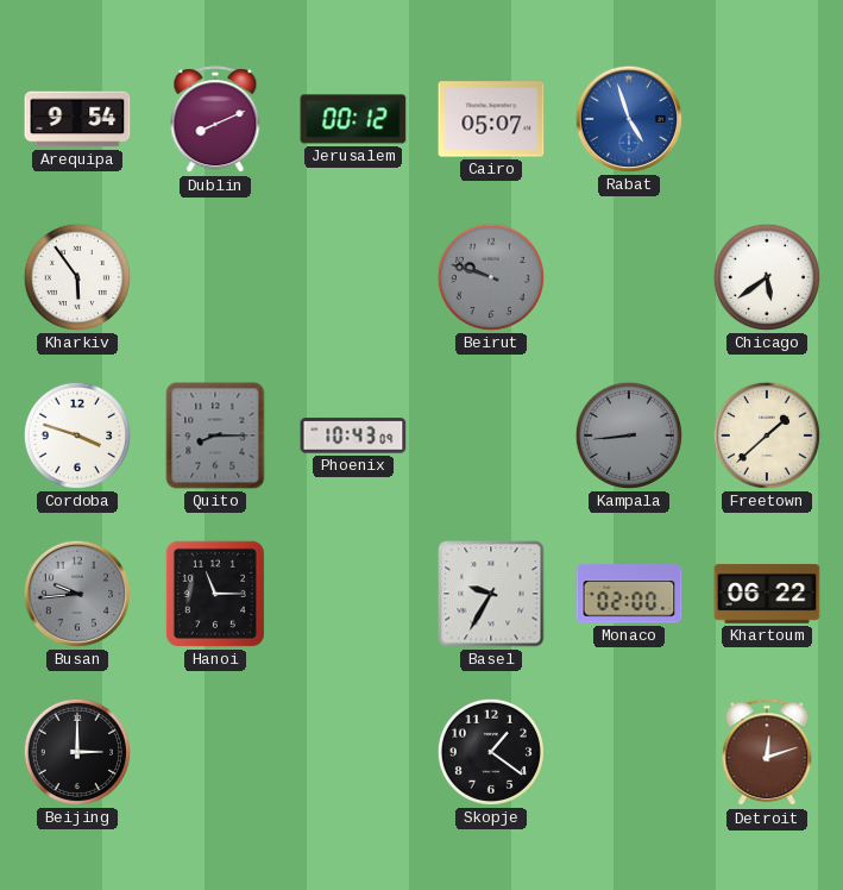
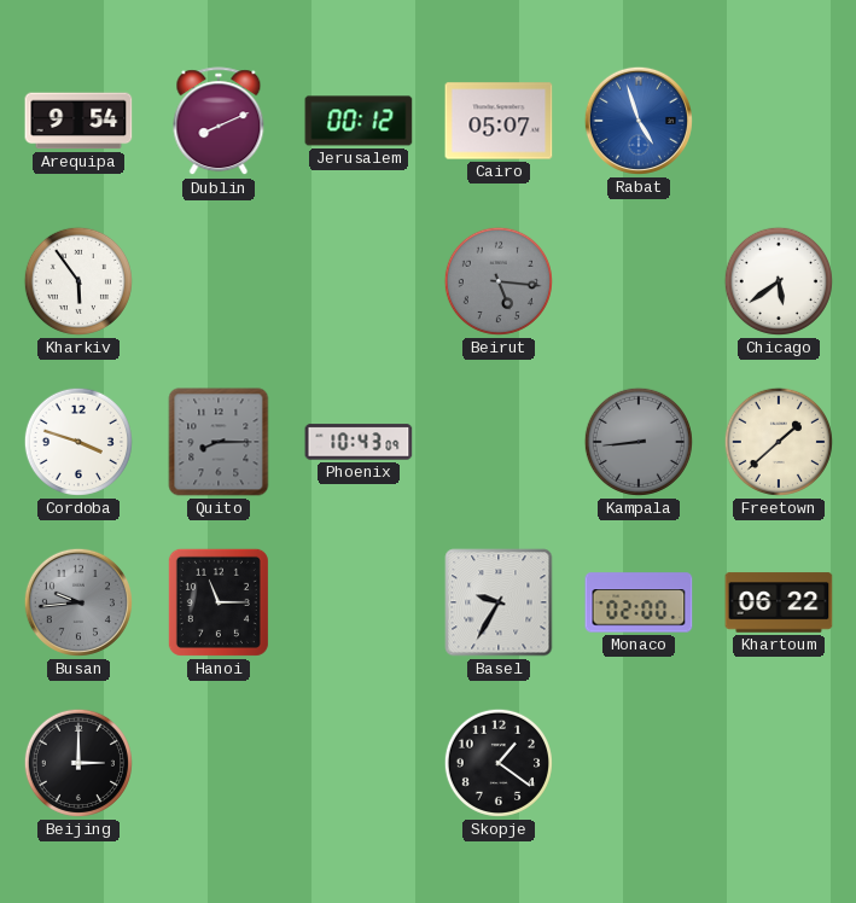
Beirut: 9:48 -> 5:16 (499, 281)
Detroit: 12:12 -> none (767, 753)
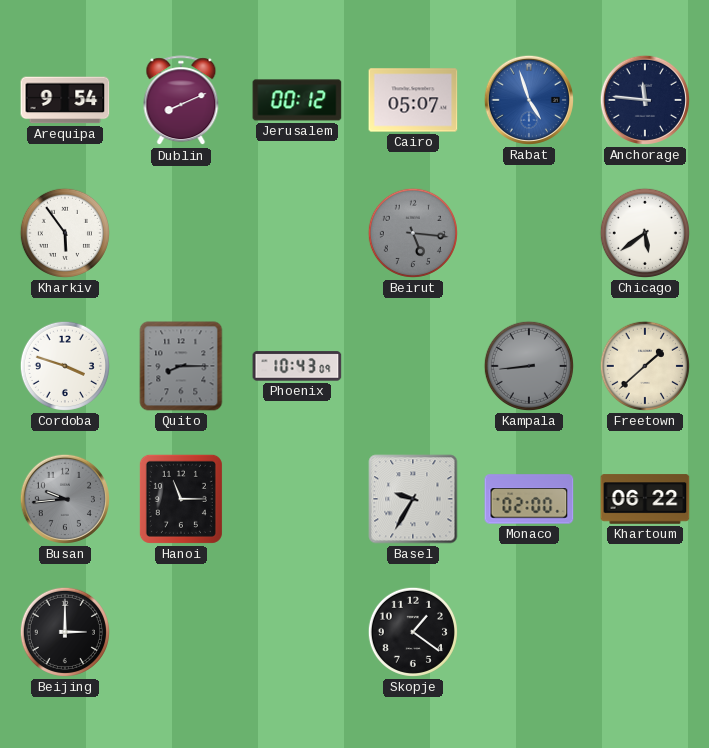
Anchorage: none -> 11:46 (645, 100)
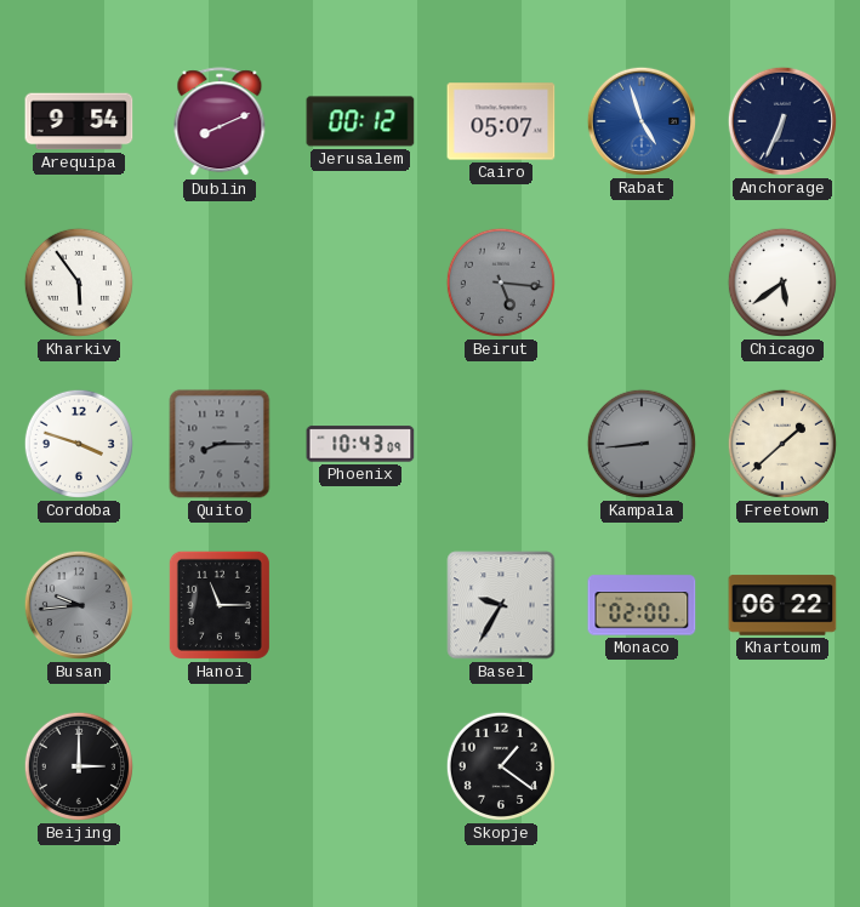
Anchorage: 11:46 -> 6:34 (782, 121)
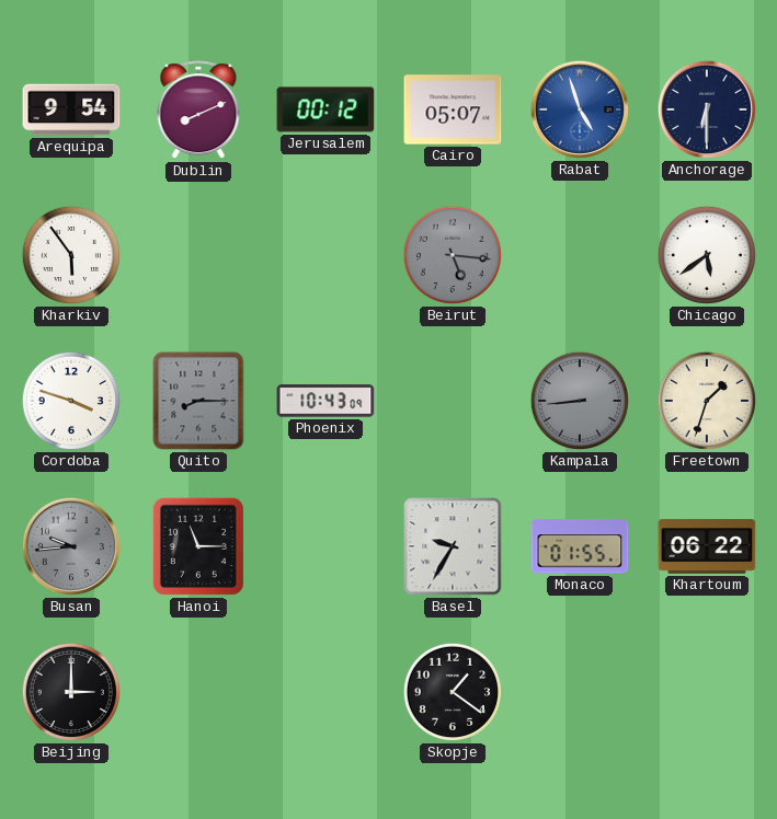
Anchorage: 6:34 -> 6:30 (707, 109)
Freetown: 1:38 -> 1:33 (707, 401)
Monaco: 02:00 -> 01:55 (580, 546)
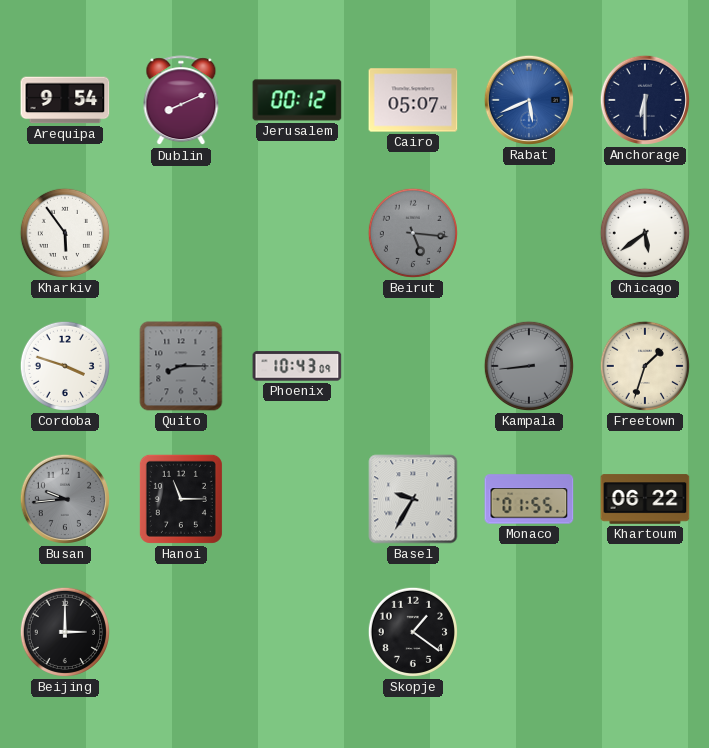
Rabat: 4:57 -> 5:41 (529, 100)
